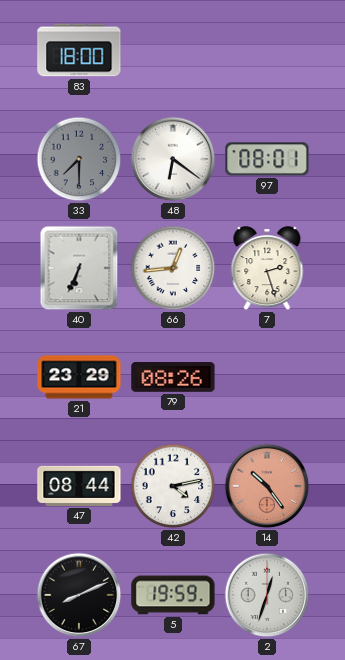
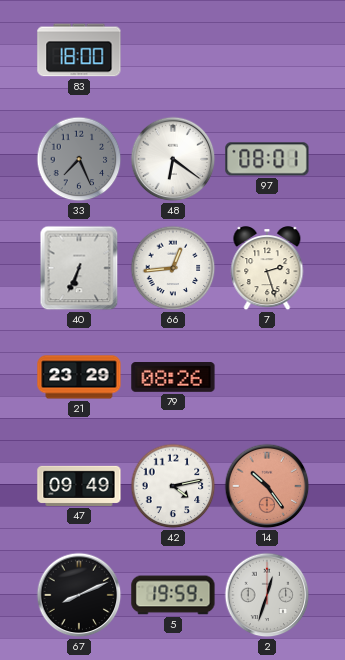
33: 7:30 -> 7:26 (79, 159)
47: 08:44 -> 09:49 (79, 486)
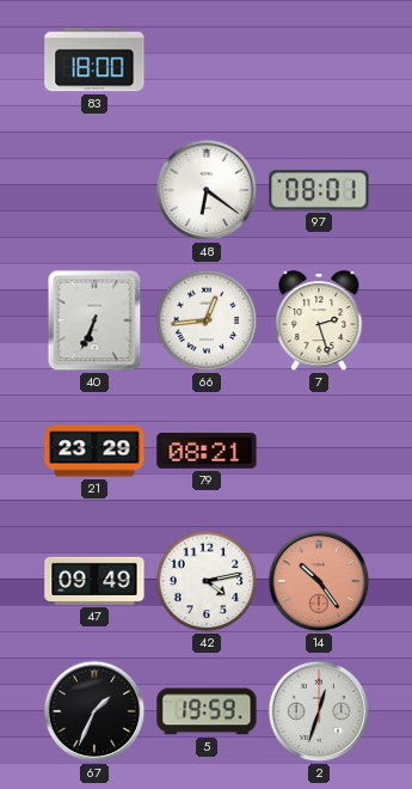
33: 7:26 -> none (79, 159)
79: 08:26 -> 08:21 (207, 452)
67: 8:11 -> 1:34 (94, 711)
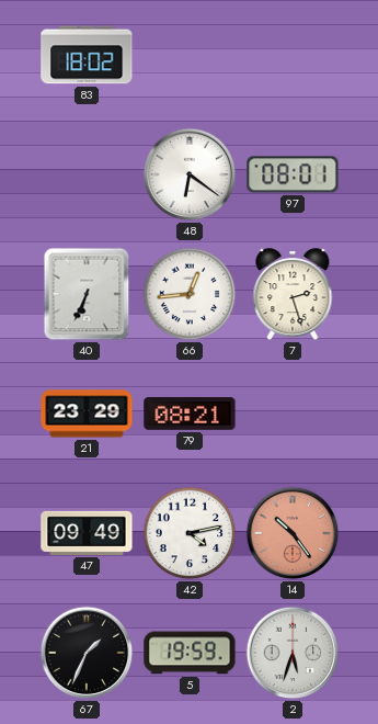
83: 18:00 -> 18:02 (87, 55)
2: 12:33 -> 5:33 (293, 653)
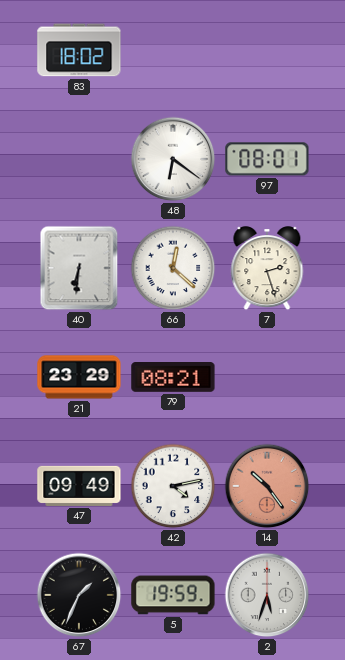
40: 6:34 -> 6:31 (79, 268)
66: 12:44 -> 12:22 (173, 268)
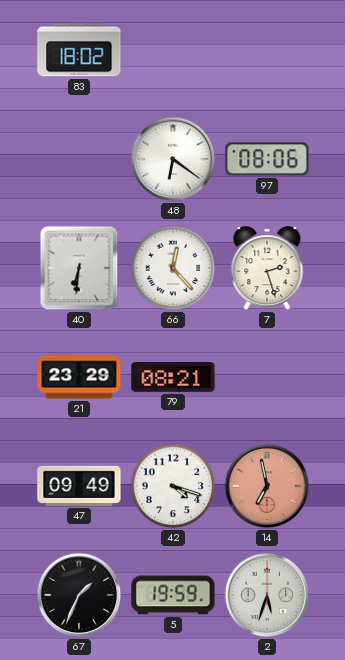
97: 08:01 -> 08:06 (267, 159)
66: 12:22 -> 12:23 (173, 268)
42: 4:13 -> 4:18 (173, 486)
14: 10:24 -> 6:58 (267, 486)
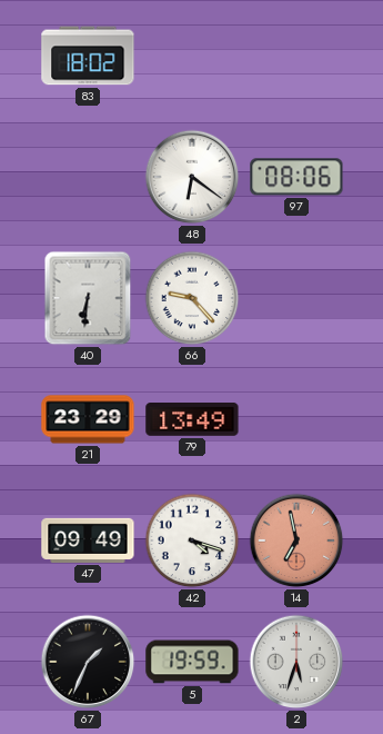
66: 12:23 -> 9:23 (192, 298)
7: 2:27 -> none (267, 269)
79: 08:21 -> 13:49 (192, 420)
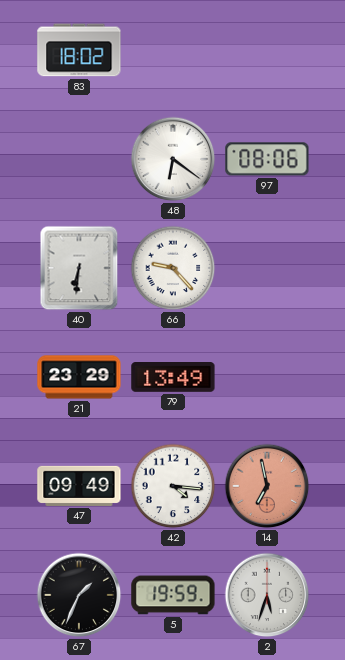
42: 4:18 -> 4:16 (173, 486)
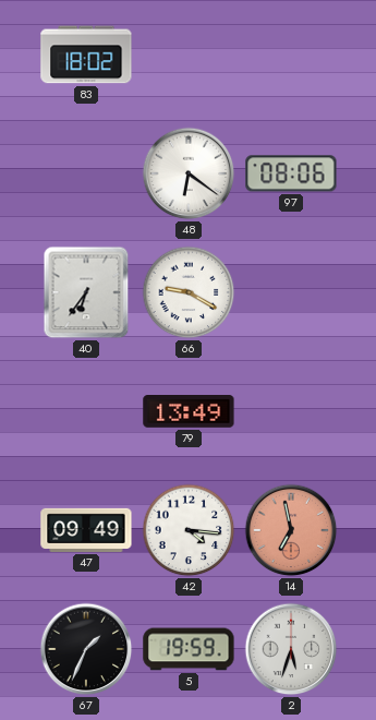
40: 6:31 -> 6:36 (86, 292)
66: 9:23 -> 9:20 (189, 292)
21: 23:29 -> none (79, 377)
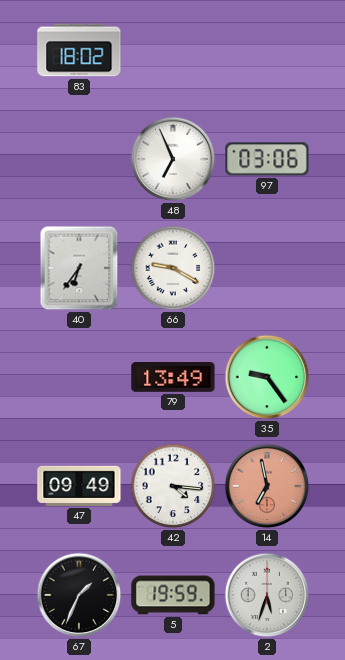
48: 6:21 -> 6:56 (173, 159)
97: 08:06 -> 03:06 (267, 159)
35: none -> 9:24 (267, 377)
